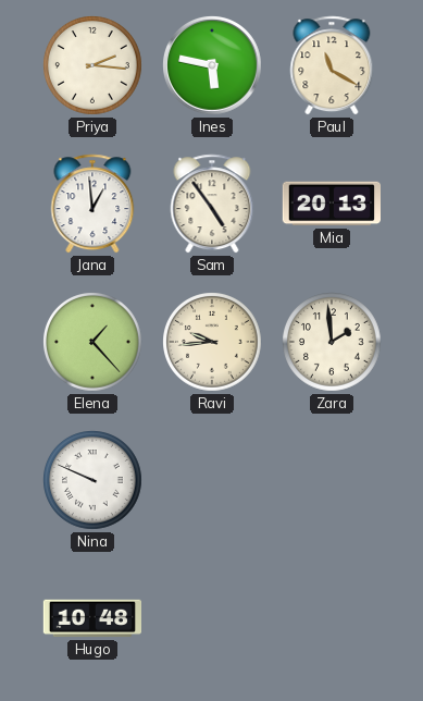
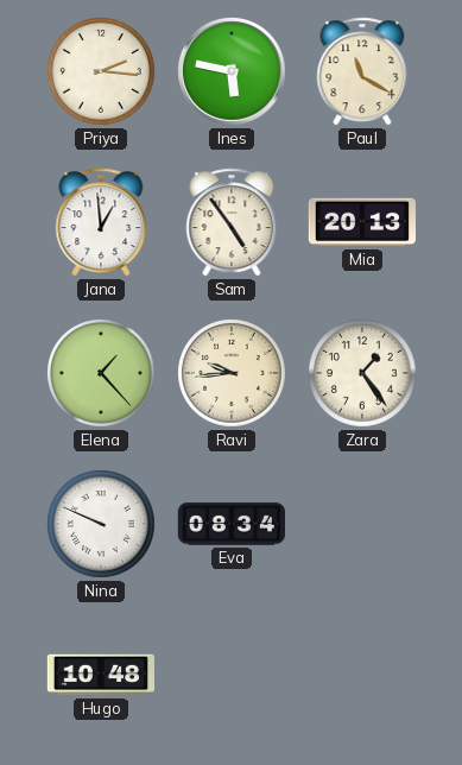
Zara: 1:59 -> 1:24 (363, 374)
Eva: none -> 08:34 (230, 524)
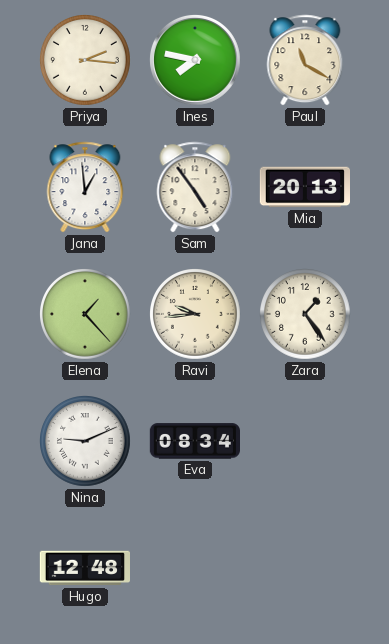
Ines: 5:47 -> 7:47 (195, 60)
Nina: 9:49 -> 9:11 (86, 442)
Hugo: 10:48 -> 12:48 (84, 568)
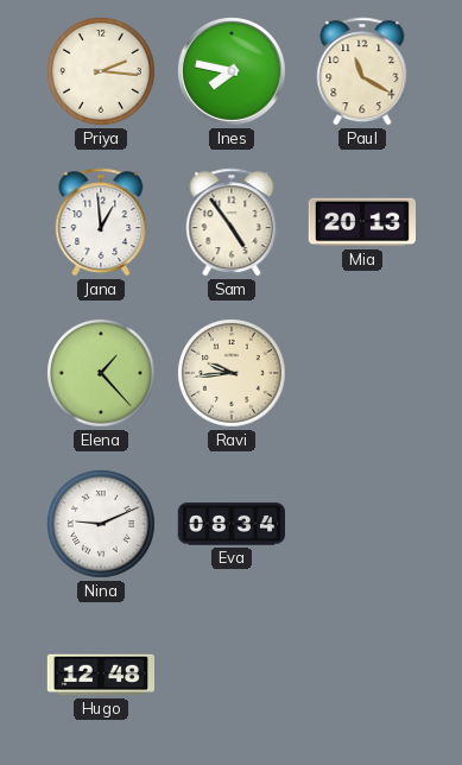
Zara: 1:24 -> none (306, 315)
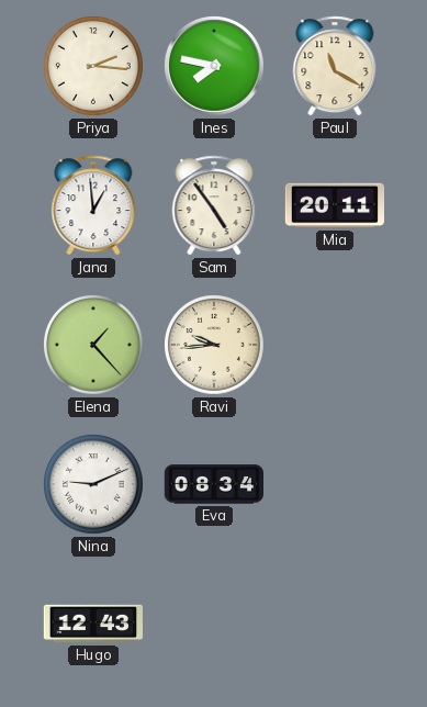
Mia: 20:13 -> 20:11 (334, 205)
Hugo: 12:48 -> 12:43 (92, 624)
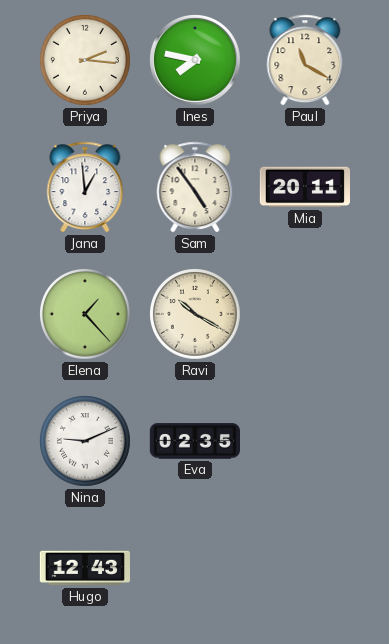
Ravi: 9:44 -> 10:20 (196, 315)
Eva: 08:34 -> 02:35 (194, 441)
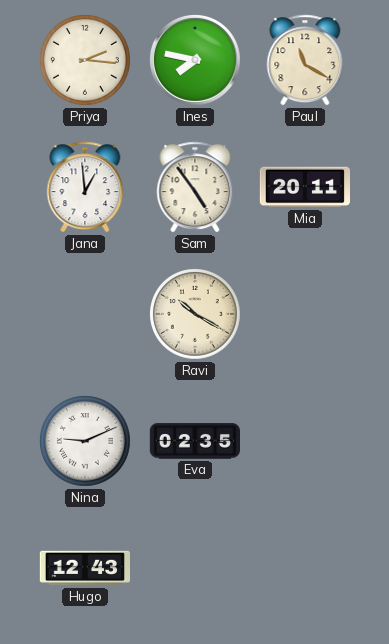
Elena: 1:23 -> none (86, 315)
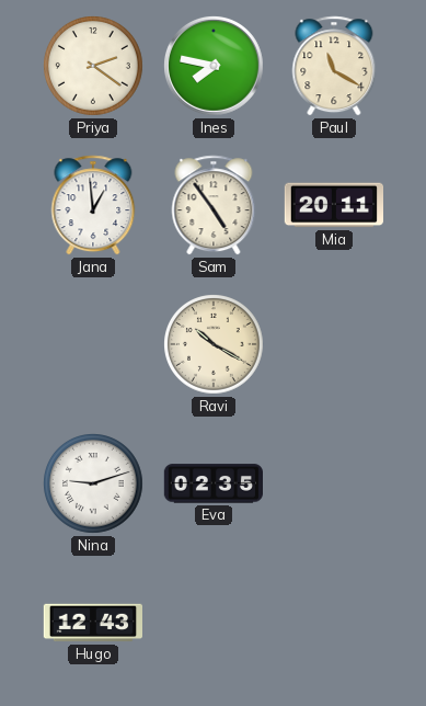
Priya: 2:16 -> 2:21 (94, 67)
Nina: 9:11 -> 9:12 (94, 485)
